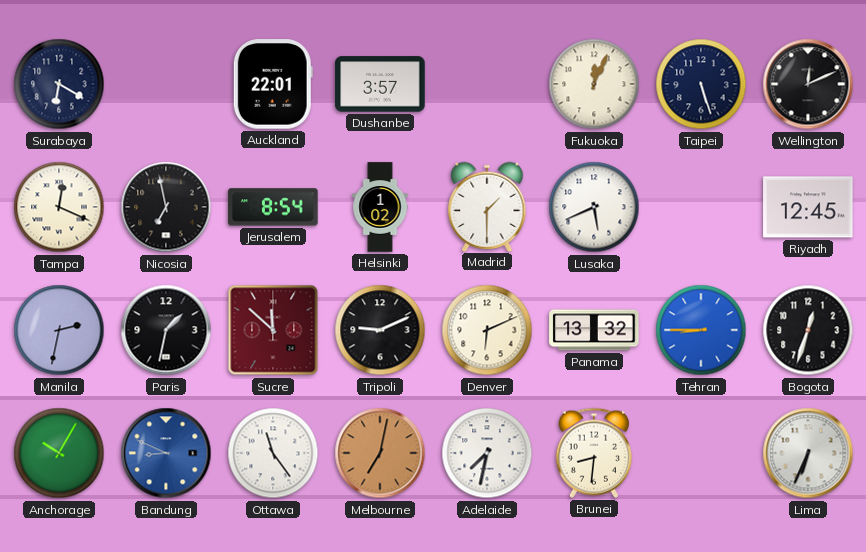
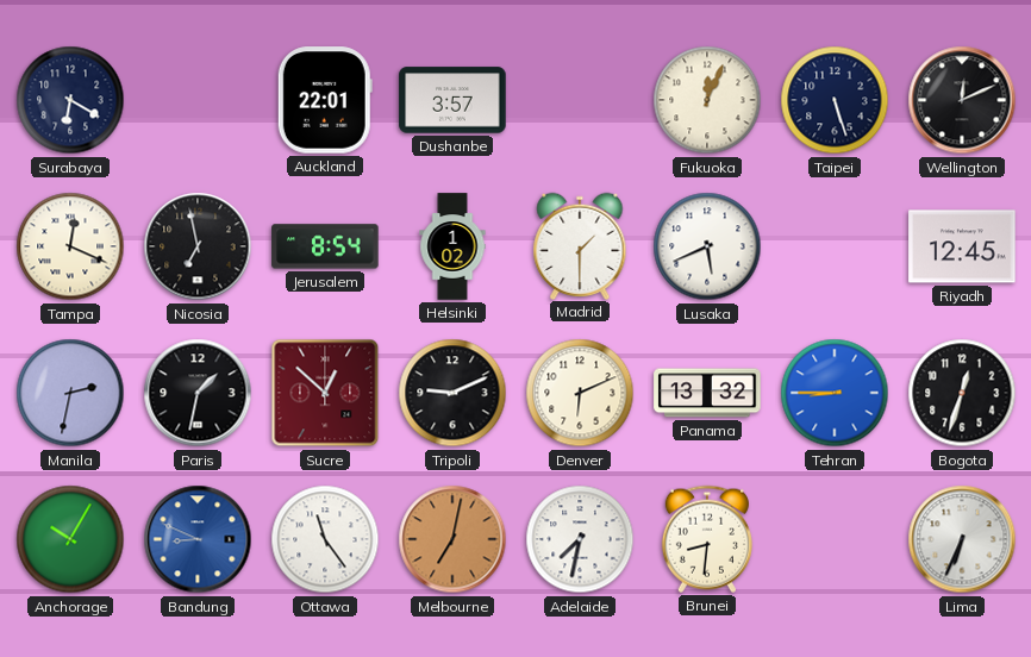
Sucre: 11:52 -> 12:52 (325, 393)
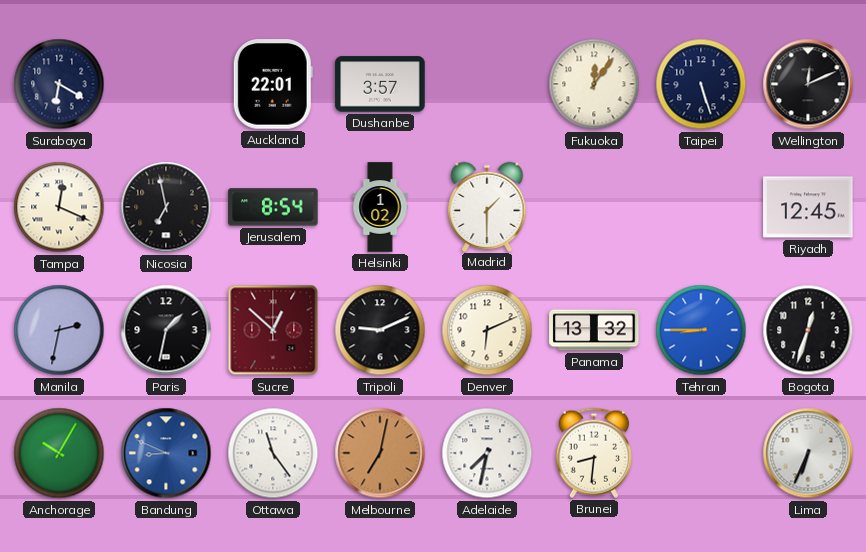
Fukuoka: 12:04 -> 12:06 (594, 84)
Lusaka: 5:41 -> none (707, 246)
